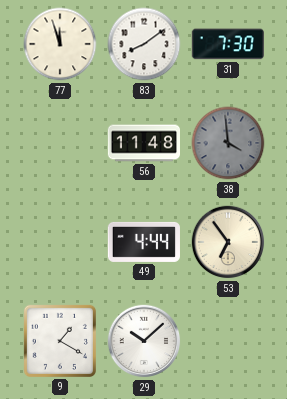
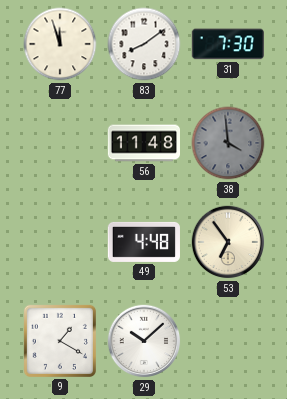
49: 4:44 -> 4:48 (144, 242)
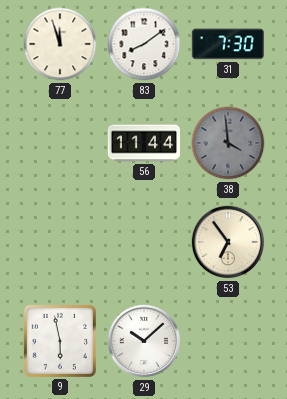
56: 11:48 -> 11:44 (143, 143)
49: 4:48 -> none (144, 242)
9: 1:20 -> 5:58 (60, 341)
